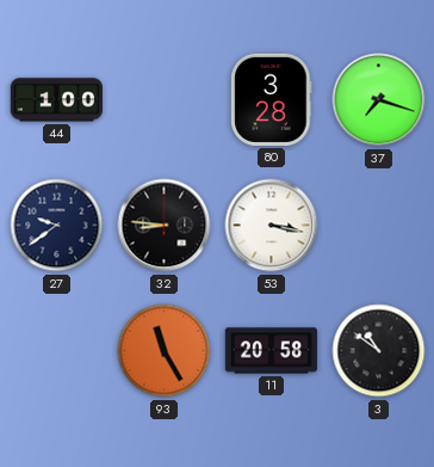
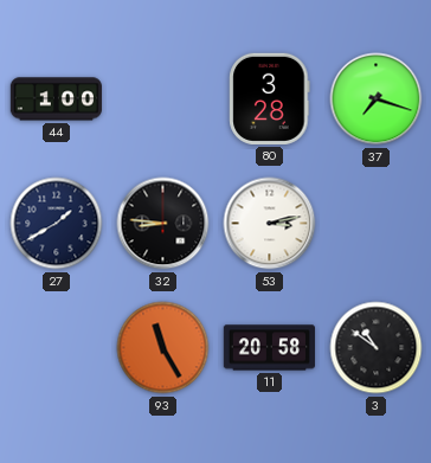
27: 9:39 -> 1:40 (57, 224)
53: 3:17 -> 3:13 (270, 224)
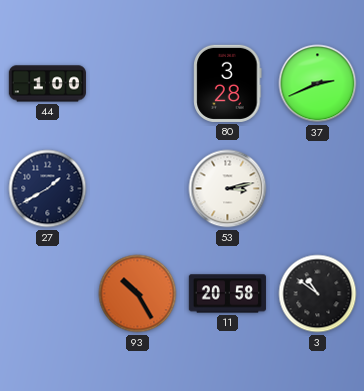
37: 7:18 -> 2:41 (318, 84)
32: 8:46 -> none (163, 224)
93: 11:25 -> 10:25 (138, 294)
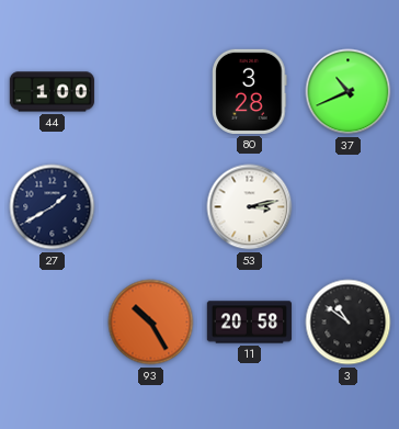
37: 2:41 -> 10:41 (349, 92)
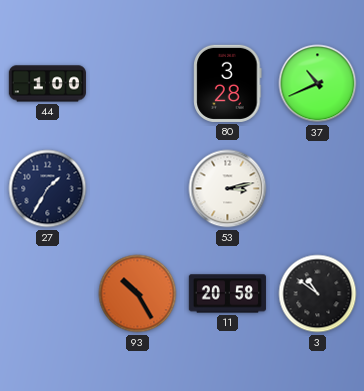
27: 1:40 -> 1:35 (48, 189)
